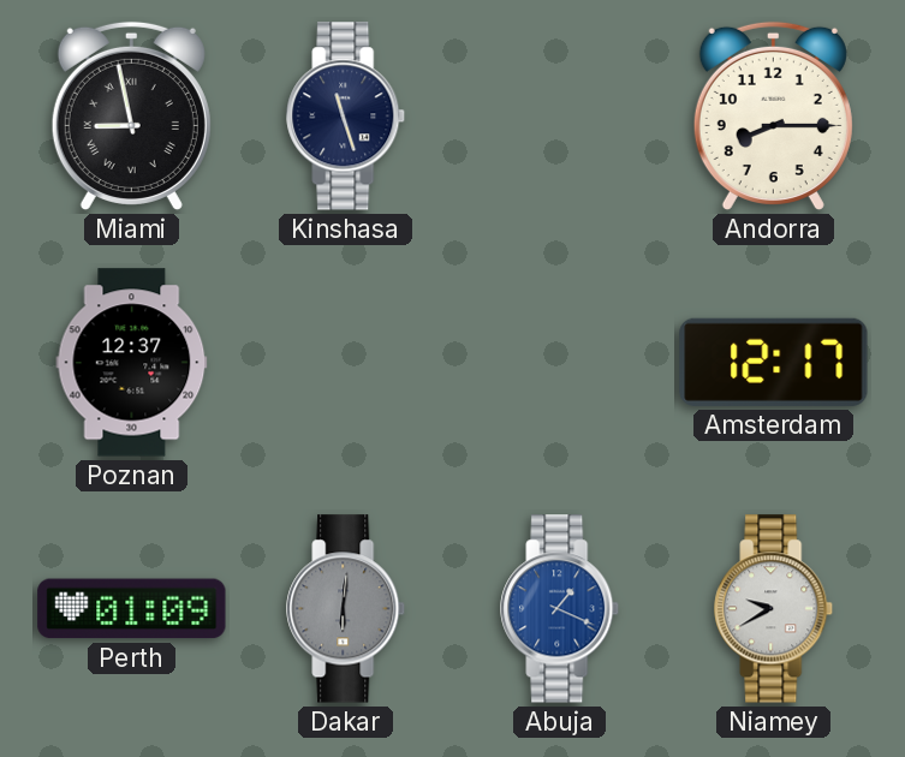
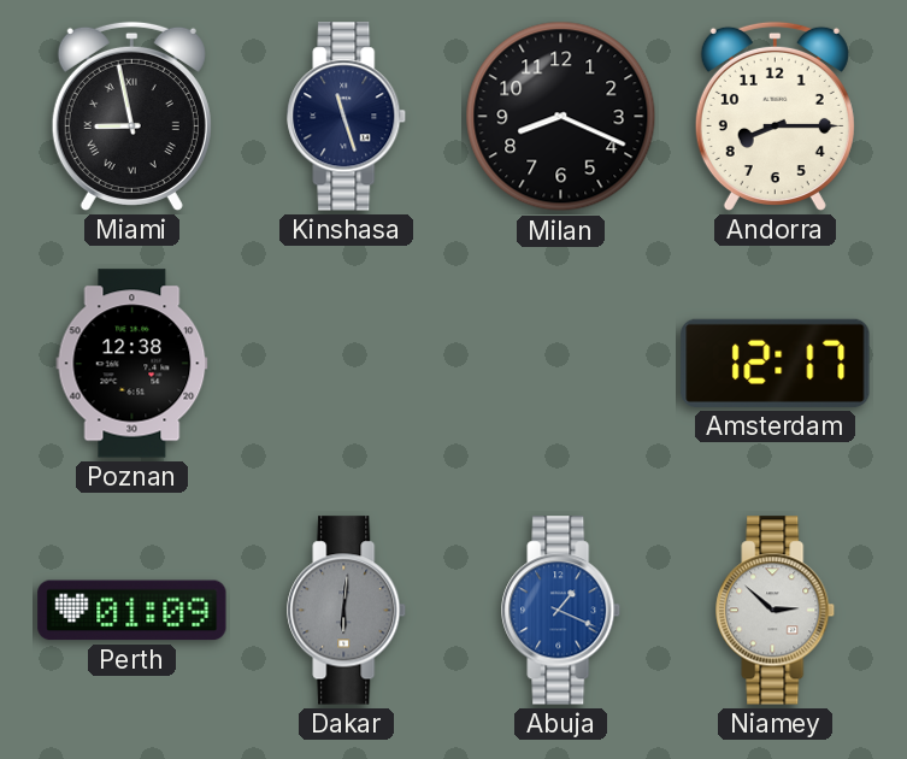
Milan: none -> 8:19 (561, 117)
Poznan: 12:37 -> 12:38 (132, 364)
Niamey: 9:40 -> 2:52 (776, 611)
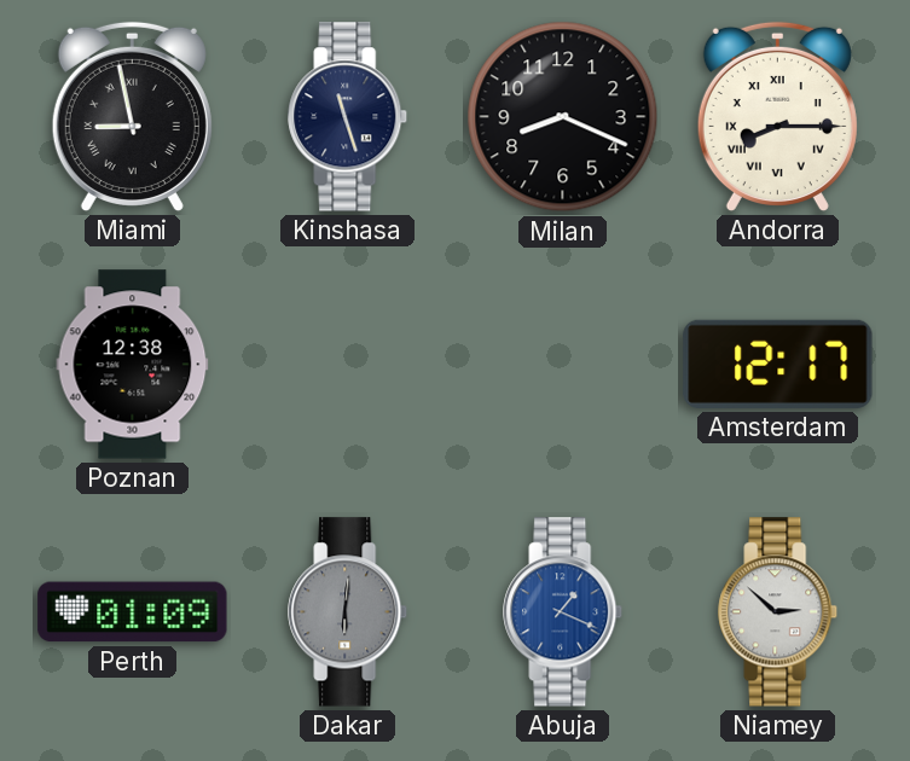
Andorra numerals: Arabic -> Roman (777, 116)
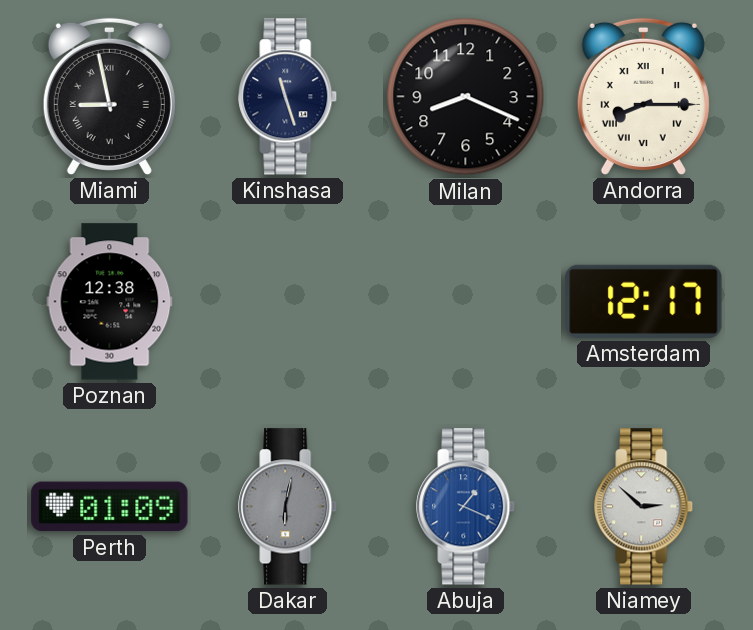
Dakar: 6:01 -> 6:02 (288, 507)
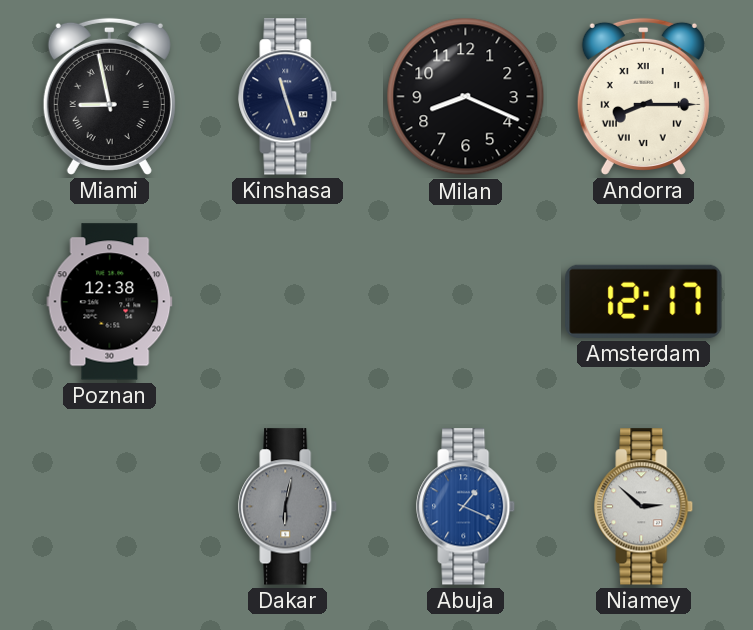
Perth: 01:09 -> none (110, 507)
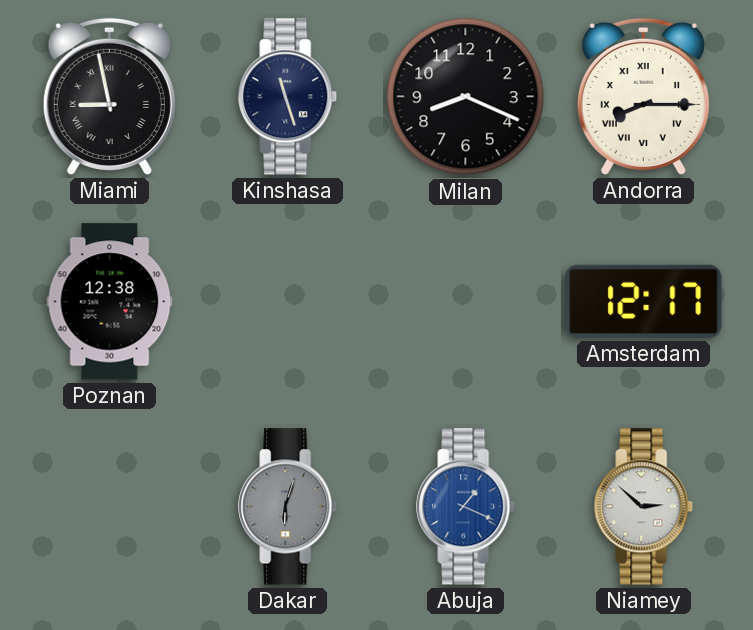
Dakar: 6:02 -> 6:03 (288, 507)
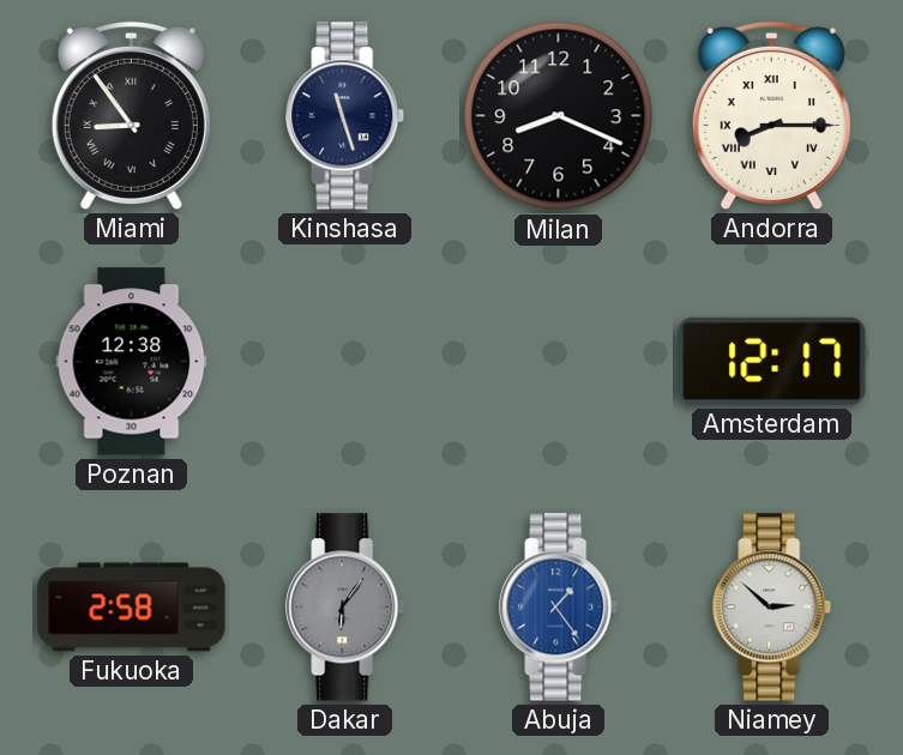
Miami: 8:58 -> 8:54 (131, 115)
Fukuoka: none -> 2:58 (132, 608)
Dakar: 6:03 -> 6:06 (345, 608)
Abuja: 1:19 -> 1:24 (559, 608)
